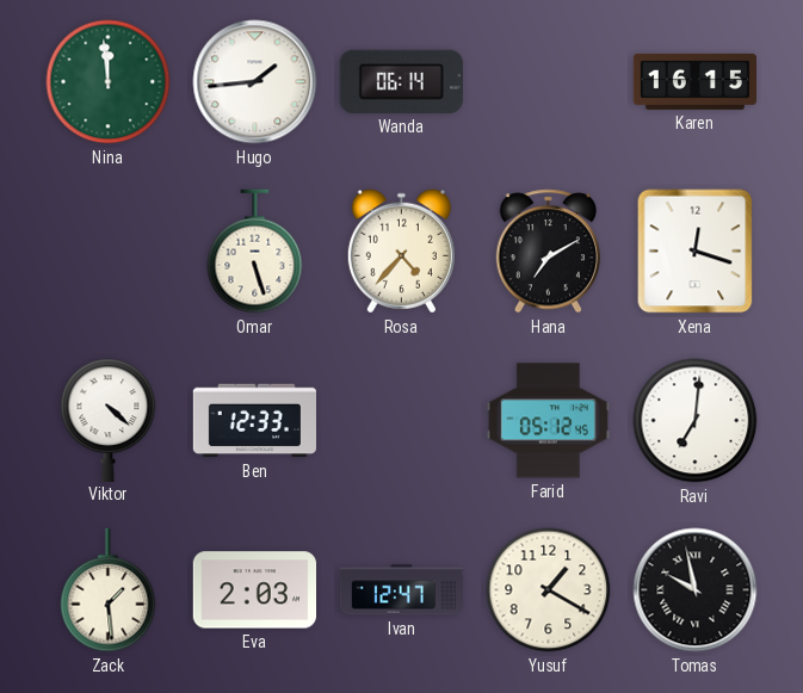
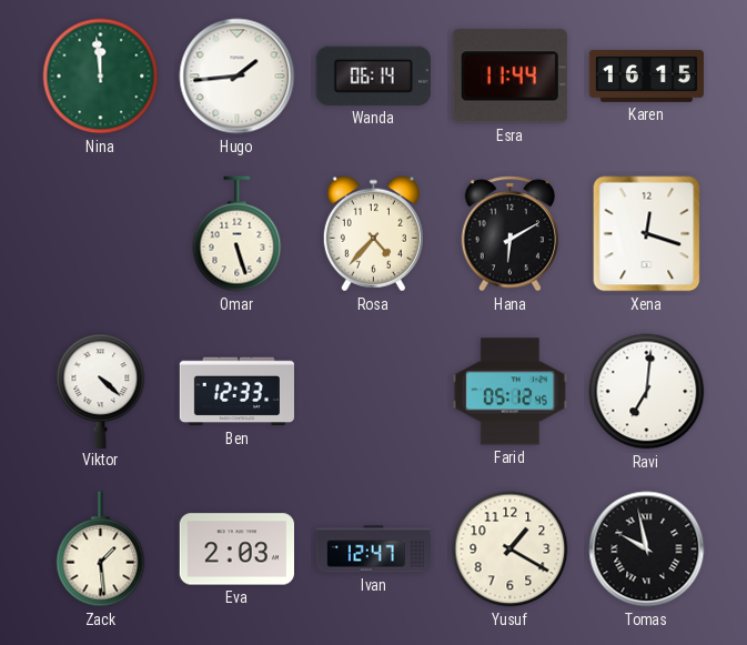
Esra: none -> 11:44 (509, 77)
Hana: 7:10 -> 6:10 (511, 234)
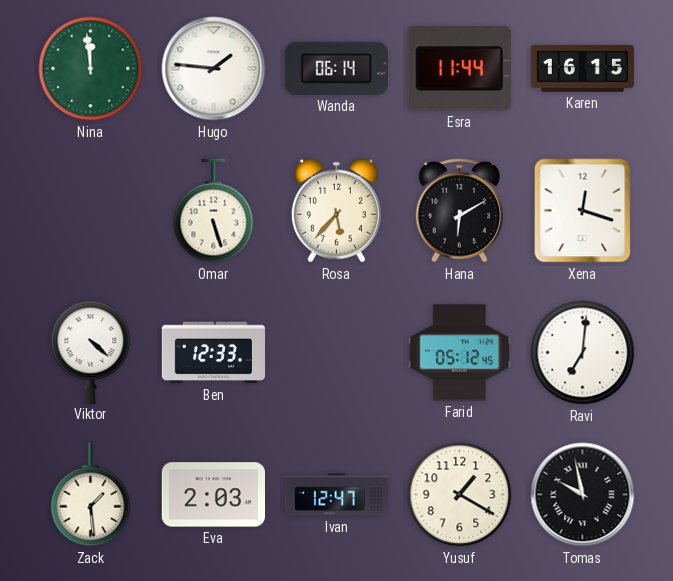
Hugo: 1:44 -> 1:46 (214, 69)
Rosa: 4:37 -> 5:37 (336, 211)
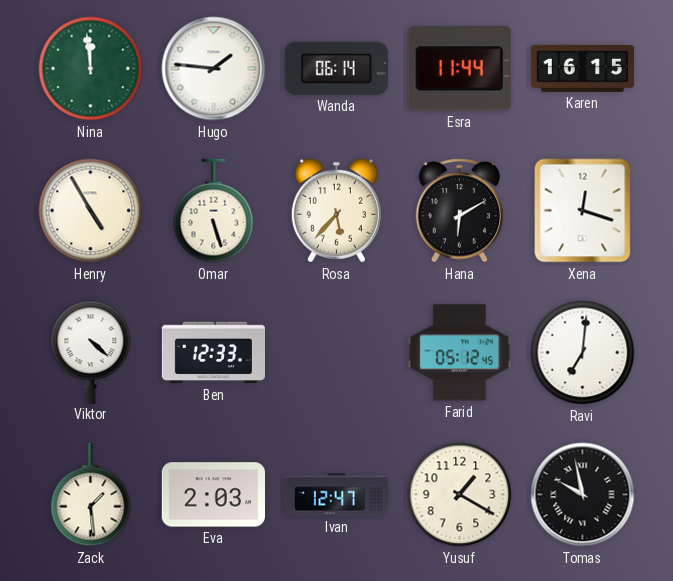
Henry: none -> 4:55 (91, 211)
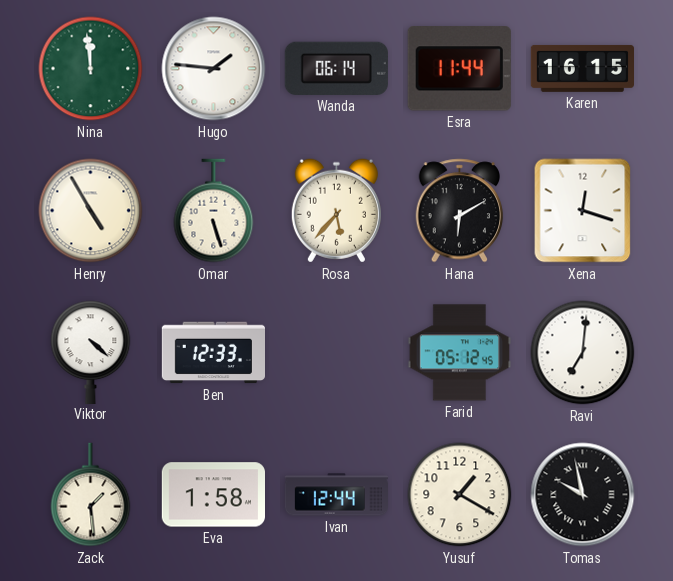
Eva: 2:03 -> 1:58 (213, 495)
Ivan: 12:47 -> 12:44 (337, 495)
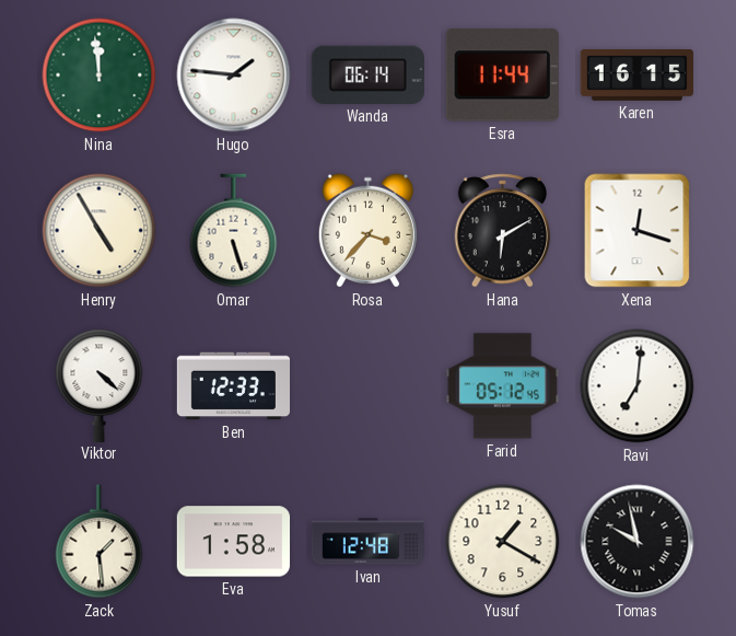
Rosa: 5:37 -> 3:37 (367, 231)
Ivan: 12:44 -> 12:48 (369, 542)
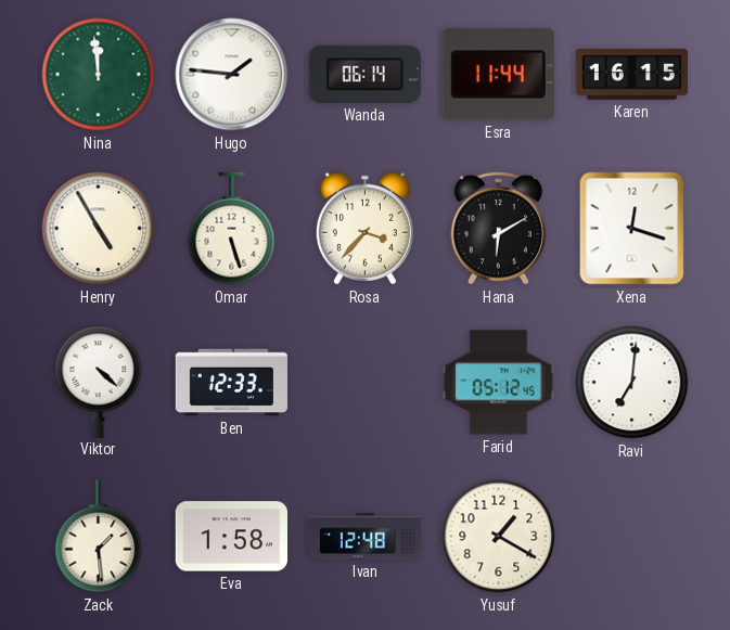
Tomas: 9:58 -> none (638, 542)
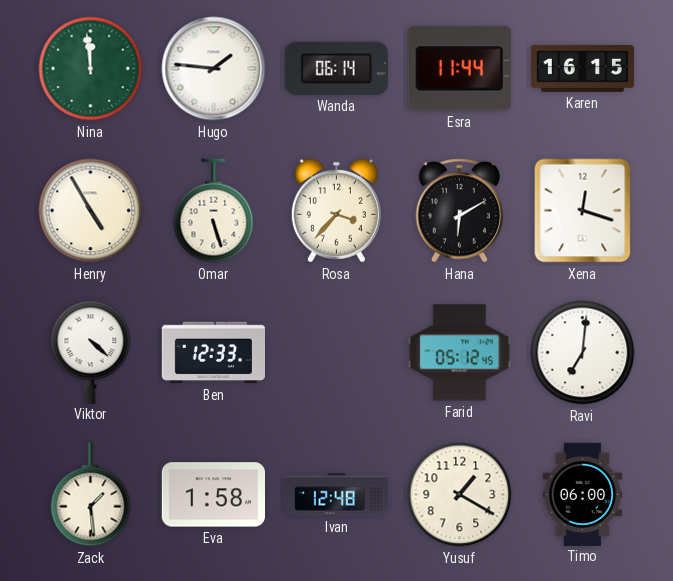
Timo: none -> 06:00 (583, 494)
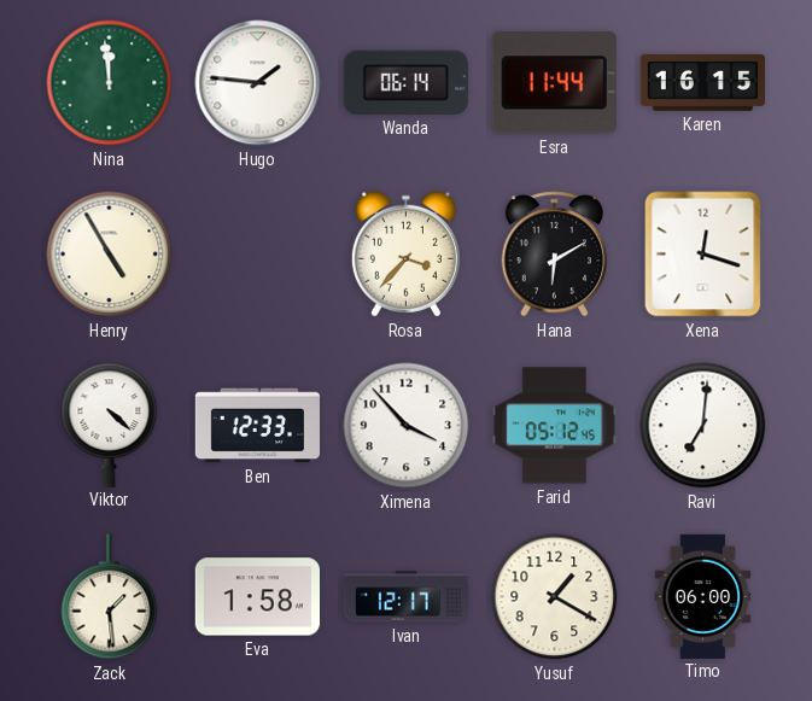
Omar: 5:27 -> none (214, 211)
Ximena: none -> 3:53 (407, 426)
Ivan: 12:48 -> 12:17 (407, 597)
